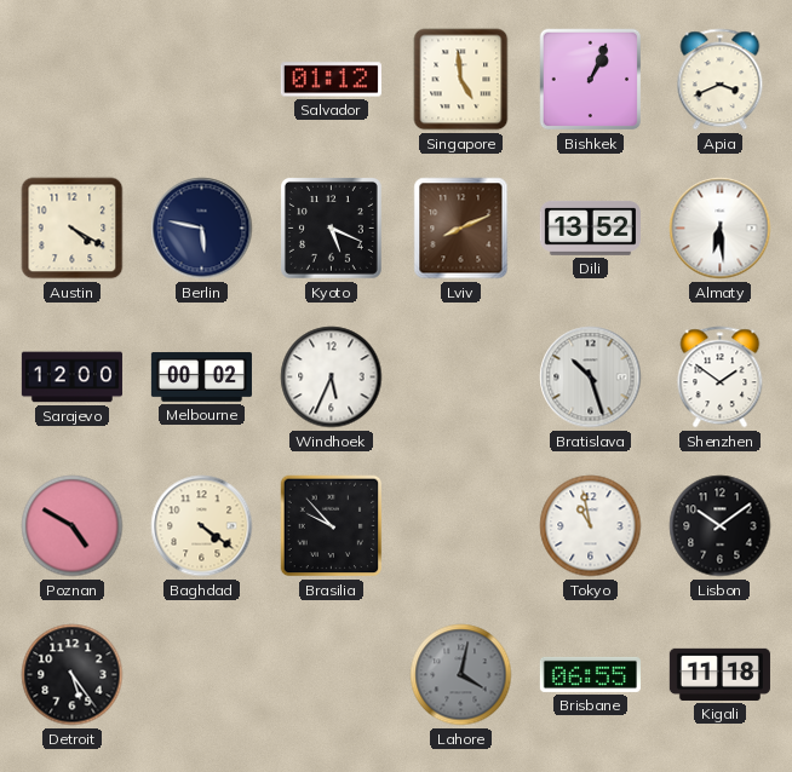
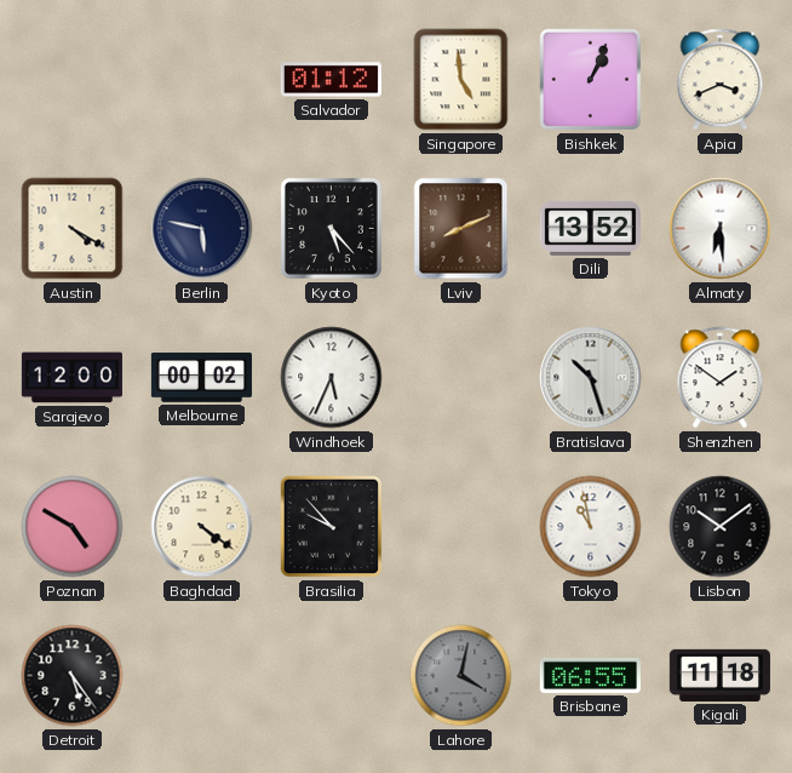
Kyoto: 5:19 -> 5:23 (331, 228)
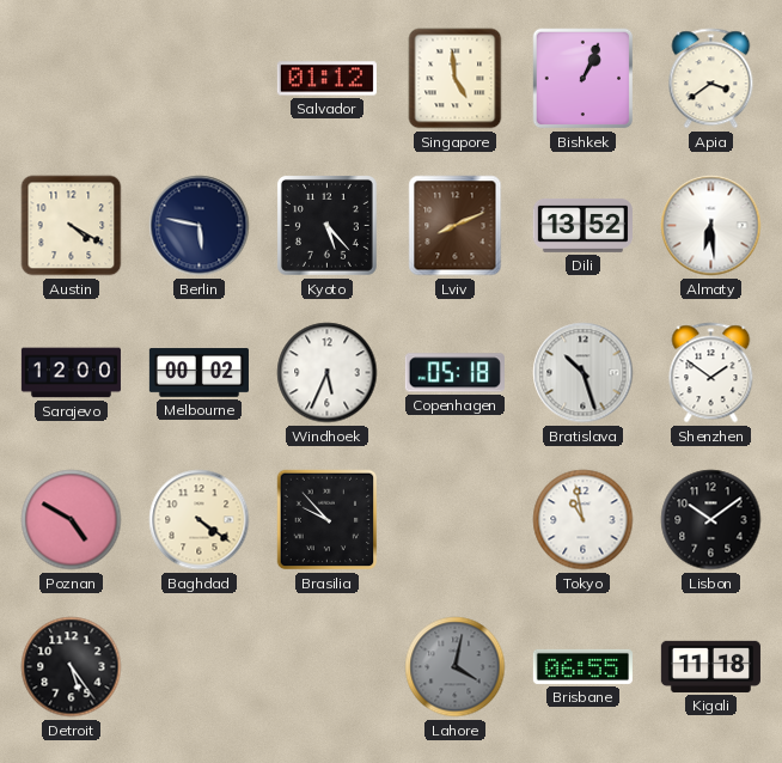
Apia: 3:41 -> 3:39 (711, 79)
Copenhagen: none -> 05:18 (454, 373)
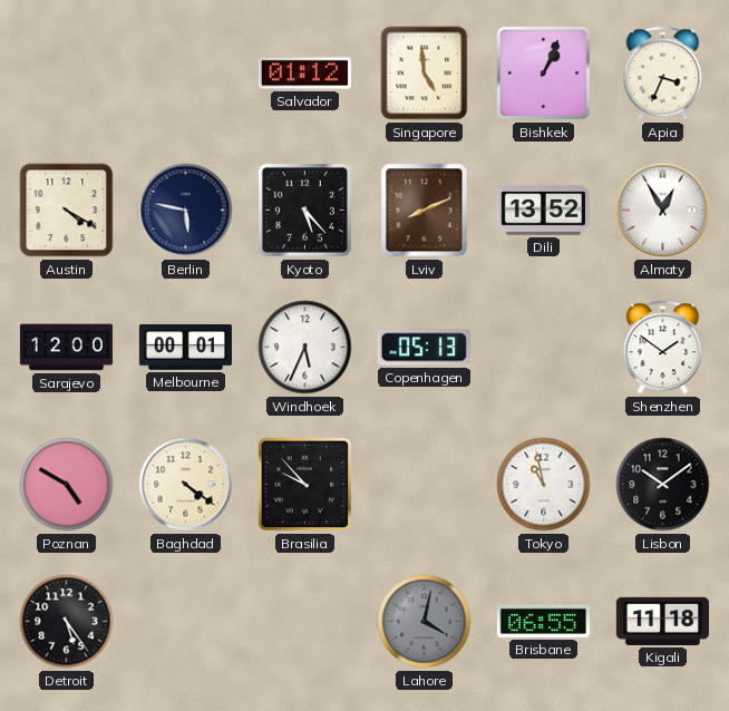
Apia: 3:39 -> 3:34 (663, 74)
Almaty: 6:29 -> 12:55 (663, 211)
Melbourne: 00:02 -> 00:01 (185, 348)
Copenhagen: 05:18 -> 05:13 (424, 348)
Bratislava: 10:27 -> none (584, 373)
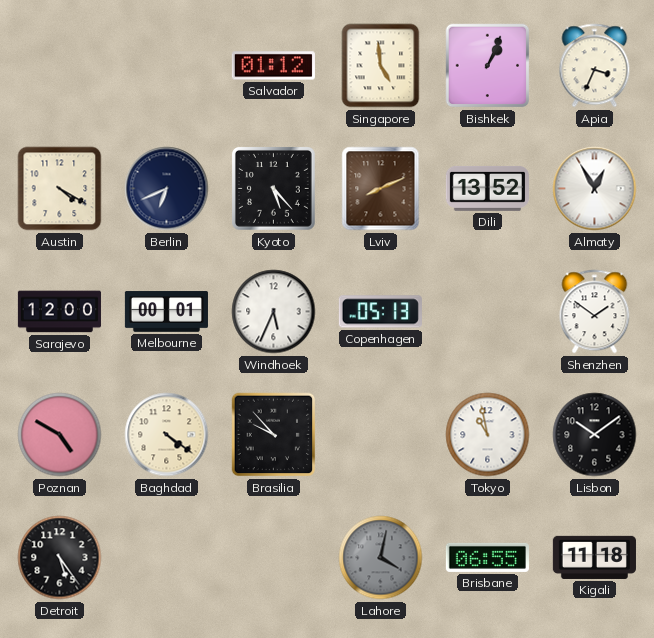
Berlin: 5:47 -> 6:41 (167, 189)
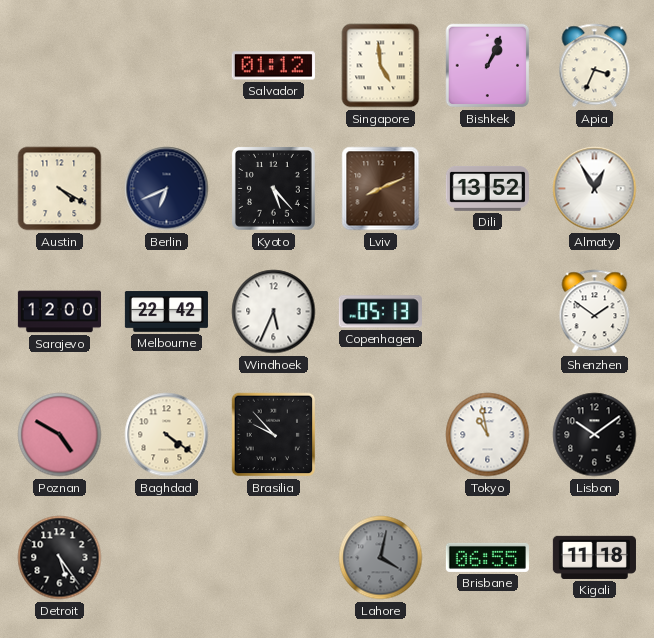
Melbourne: 00:01 -> 22:42 (166, 312)
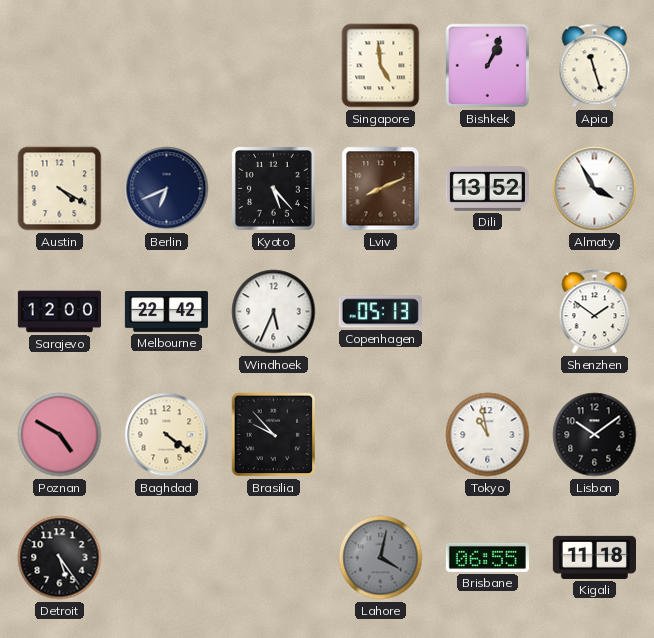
Salvador: 01:12 -> none (273, 66)
Apia: 3:34 -> 11:27 (595, 66)
Almaty: 12:55 -> 3:55 (595, 189)
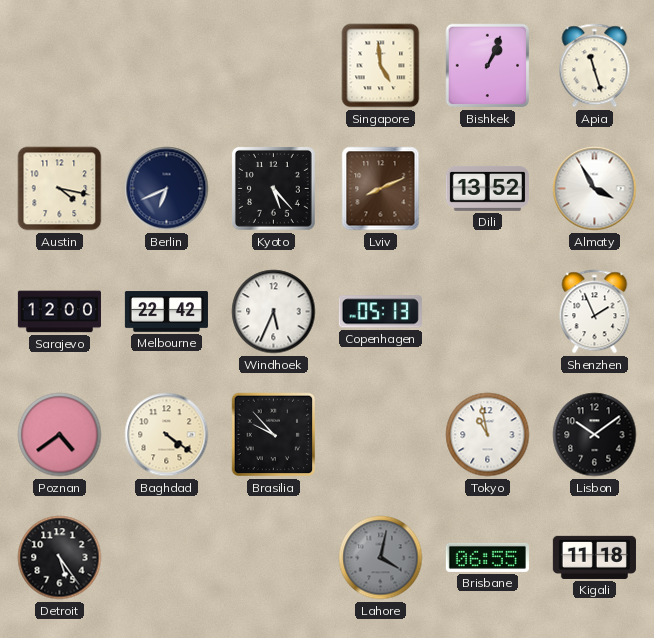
Austin: 4:20 -> 4:17 (60, 189)
Shenzhen: 1:51 -> 1:56 (595, 312)
Poznan: 4:50 -> 4:39 (60, 435)
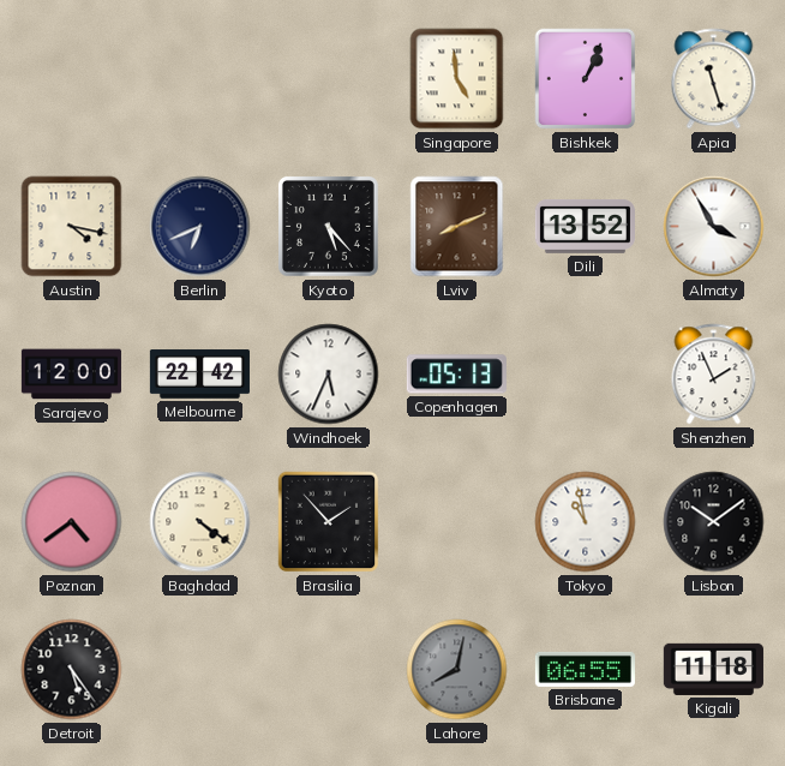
Brasilia: 9:53 -> 1:53 (329, 522)
Lahore: 4:02 -> 8:02 (457, 670)
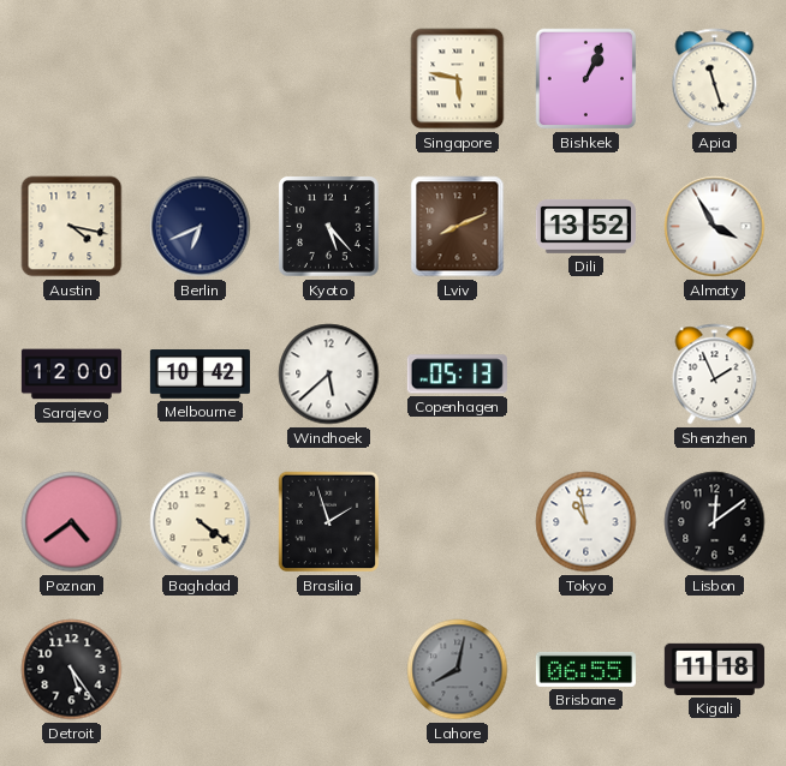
Singapore: 4:59 -> 5:47 (458, 79)
Melbourne: 22:42 -> 10:42 (200, 375)
Windhoek: 5:34 -> 5:38 (329, 375)
Brasilia: 1:53 -> 1:57 (329, 522)
Lisbon: 10:09 -> 12:09 (715, 522)
